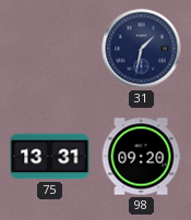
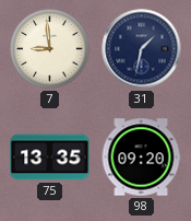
7: none -> 8:59 (50, 49)
75: 13:31 -> 13:35 (50, 158)
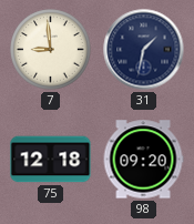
75: 13:35 -> 12:18 (51, 160)
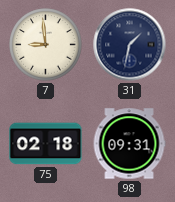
75: 12:18 -> 02:18 (46, 144)
98: 09:20 -> 09:31 (129, 144)
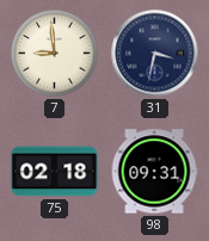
31: 1:32 -> 3:32 (155, 54)
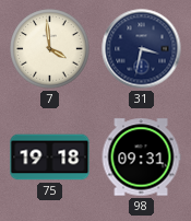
7: 8:59 -> 3:59 (50, 49)
75: 02:18 -> 19:18 (50, 158)
